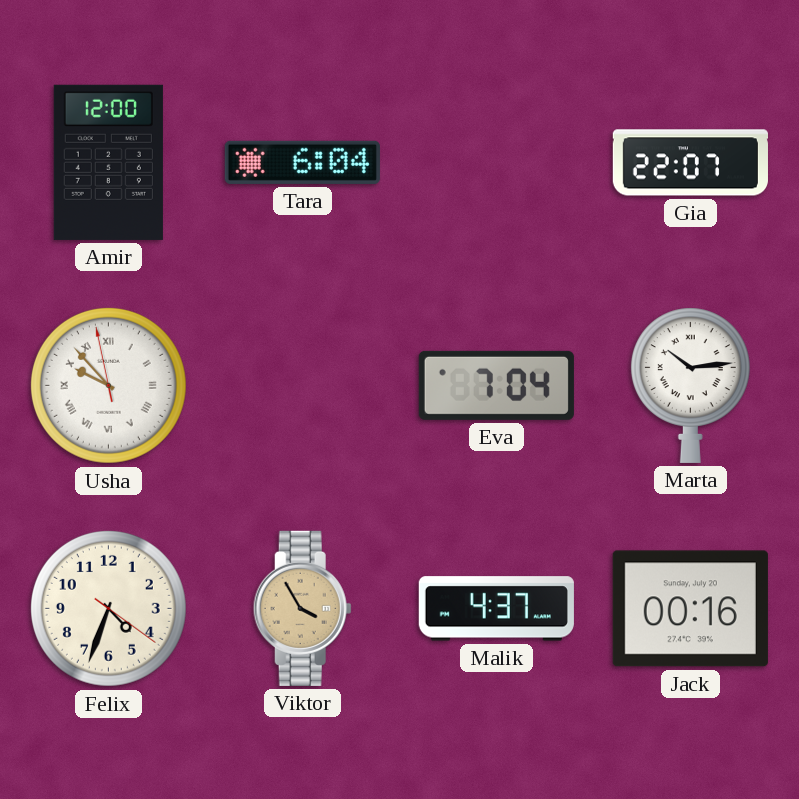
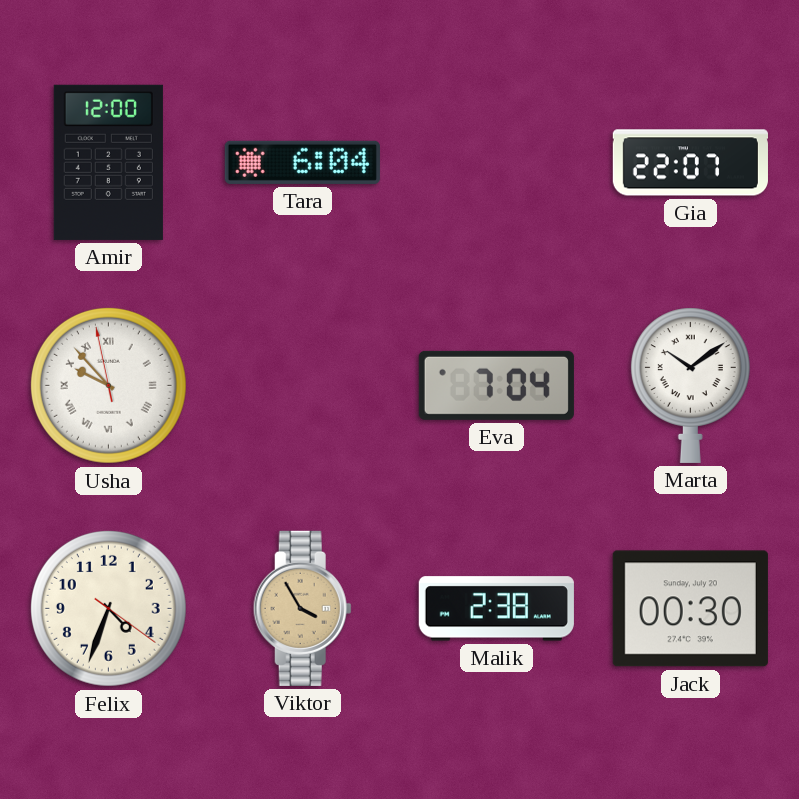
Marta: 10:14 -> 10:09 (690, 385)
Malik: 4:37 -> 2:38 (496, 609)
Jack: 00:16 -> 00:30 (690, 609)
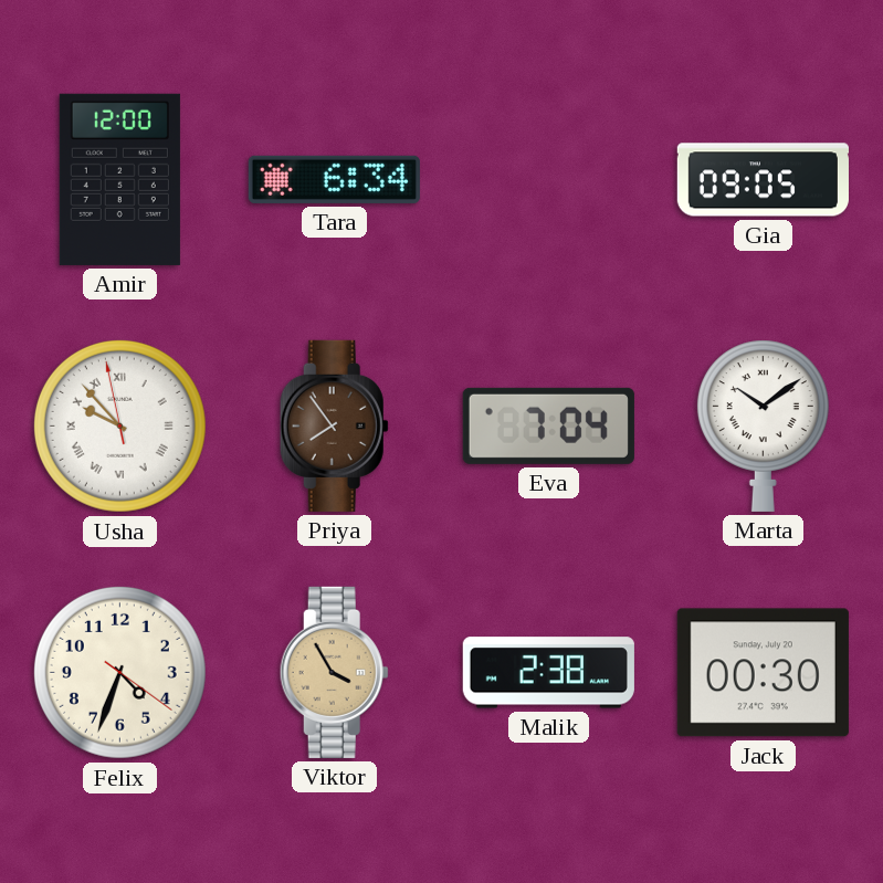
Tara: 6:04 -> 6:34 (334, 179)
Gia: 22:07 -> 09:05 (763, 180)
Priya: none -> 7:54 (334, 425)
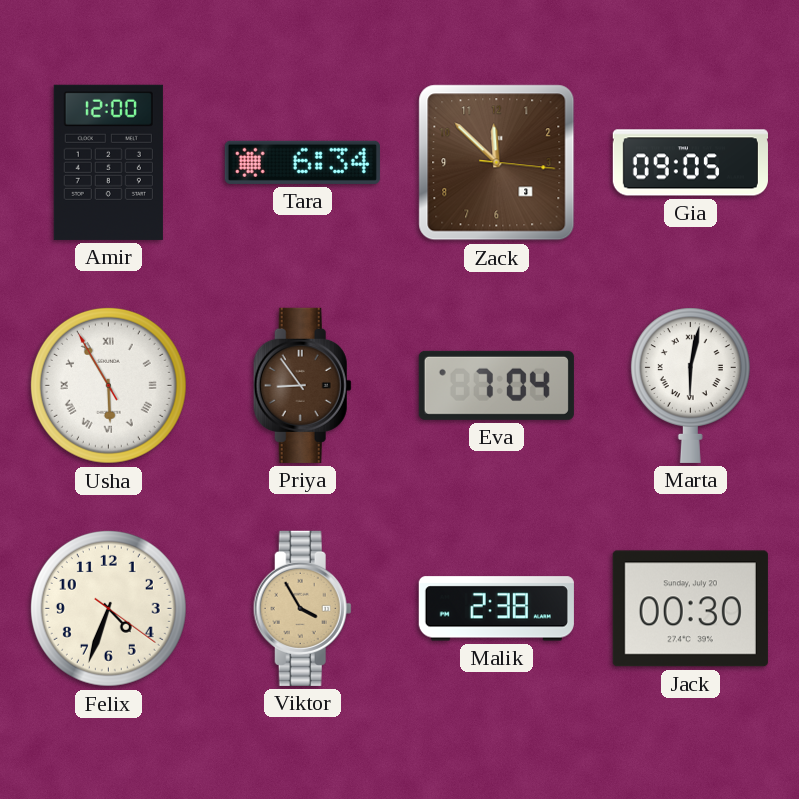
Zack: none -> 11:52 (497, 163)
Usha: 9:52 -> 5:54 (108, 385)
Priya: 7:54 -> 8:54 (302, 385)
Marta: 10:09 -> 6:02 (690, 385)
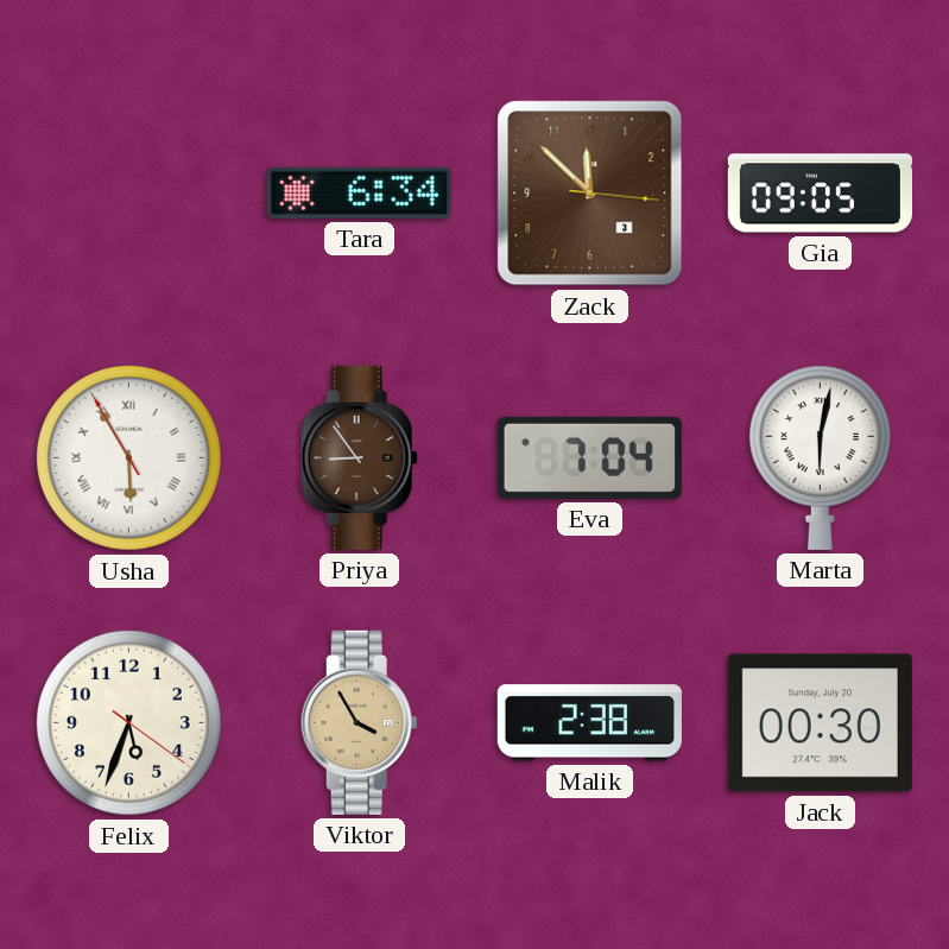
Amir: 12:00 -> none (108, 162)
Felix: 4:33 -> 5:33 (128, 722)
